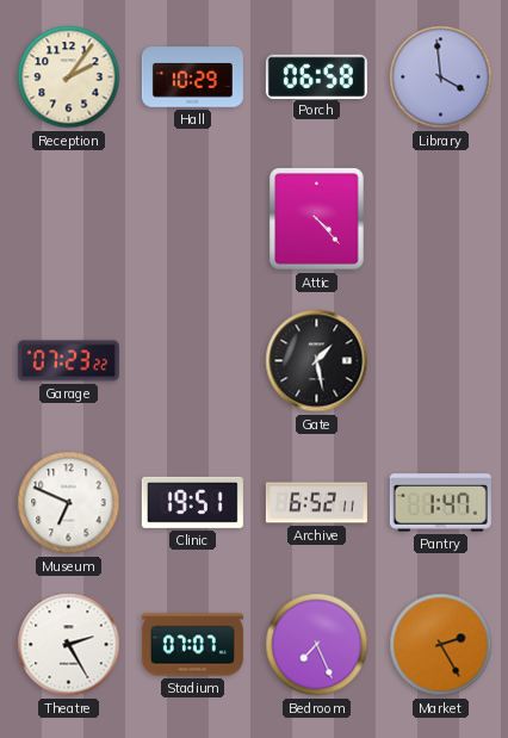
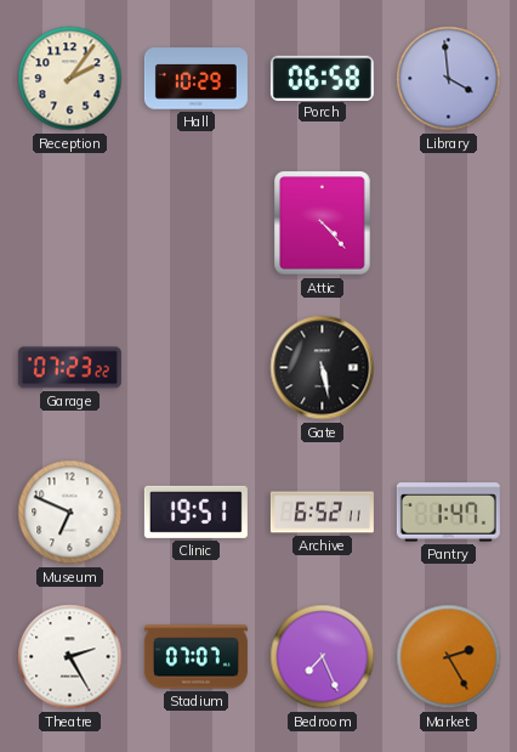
Gate: 1:28 -> 5:28 (323, 368)
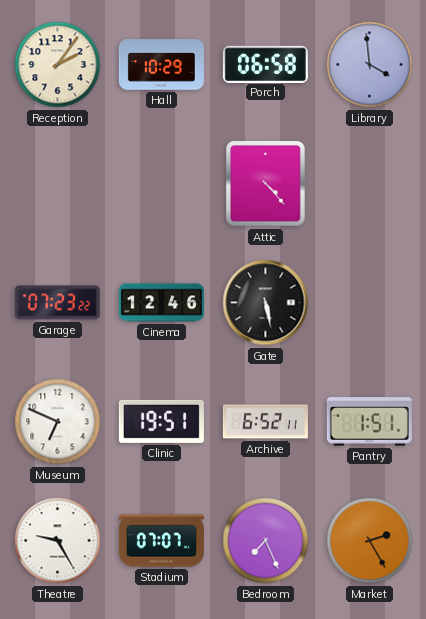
Cinema: none -> 12:46 (161, 303)
Pantry: 1:47 -> 1:51 (369, 422)
Theatre: 2:25 -> 9:25 (58, 541)
